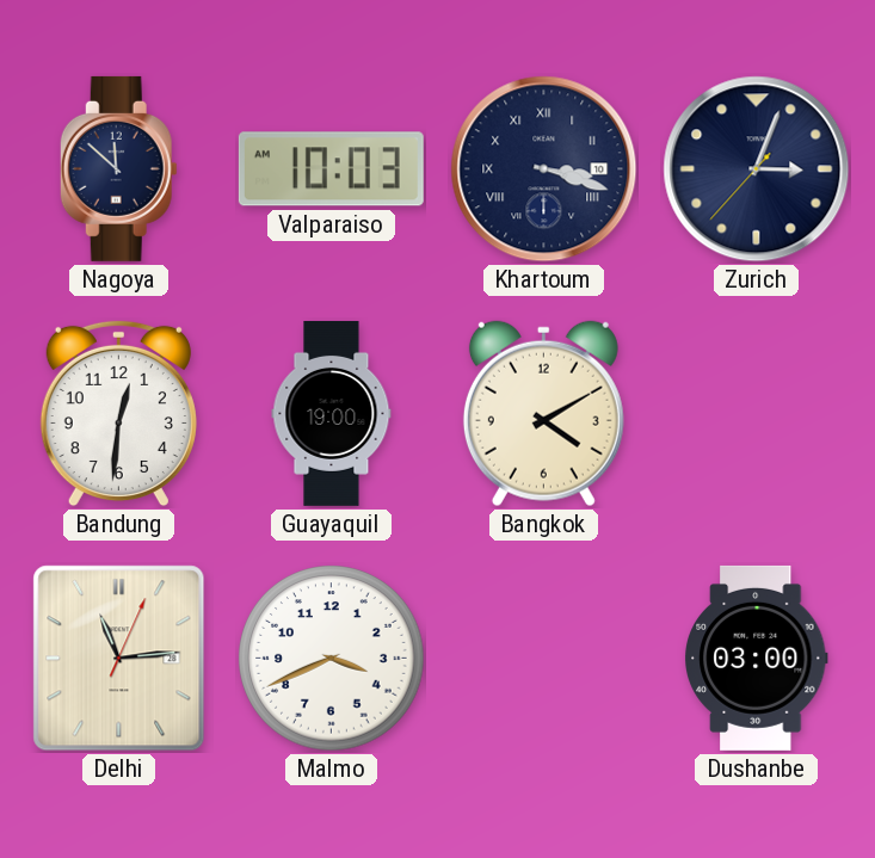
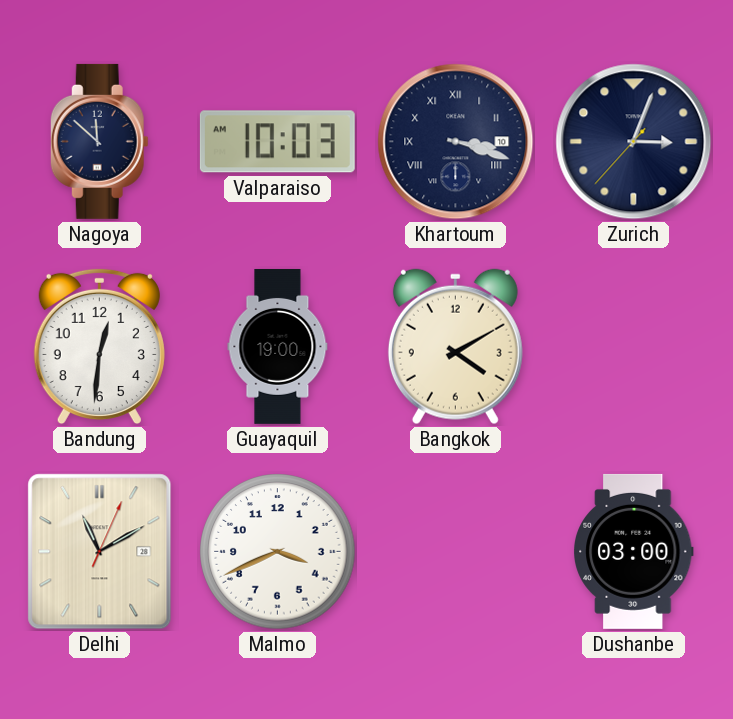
Delhi: 11:14 -> 11:10 (100, 552)
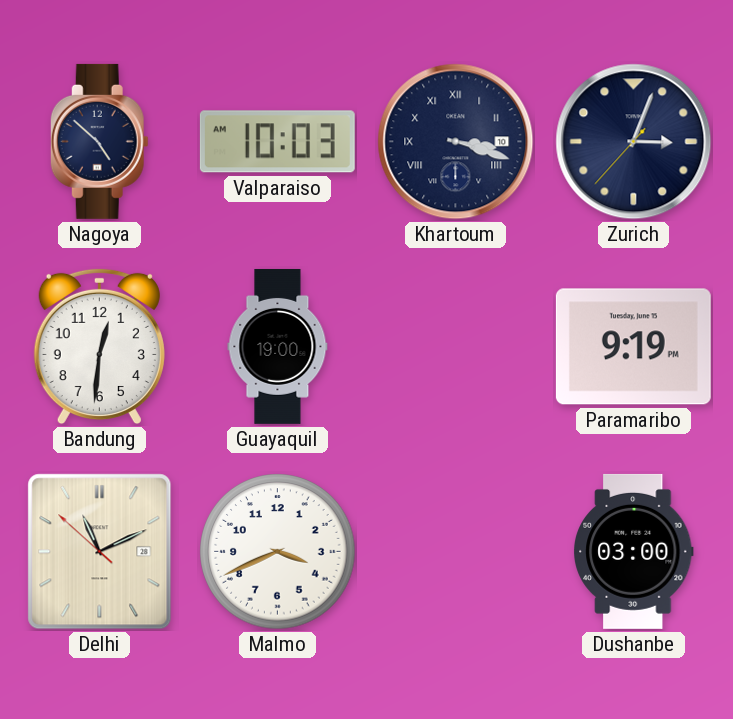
Nagoya: 11:52 -> 4:52 (99, 141)
Bangkok: 4:10 -> none (455, 347)
Paramaribo: none -> 9:19 (633, 347)
Delhi: 11:10:04 -> 11:10:52 (100, 552)
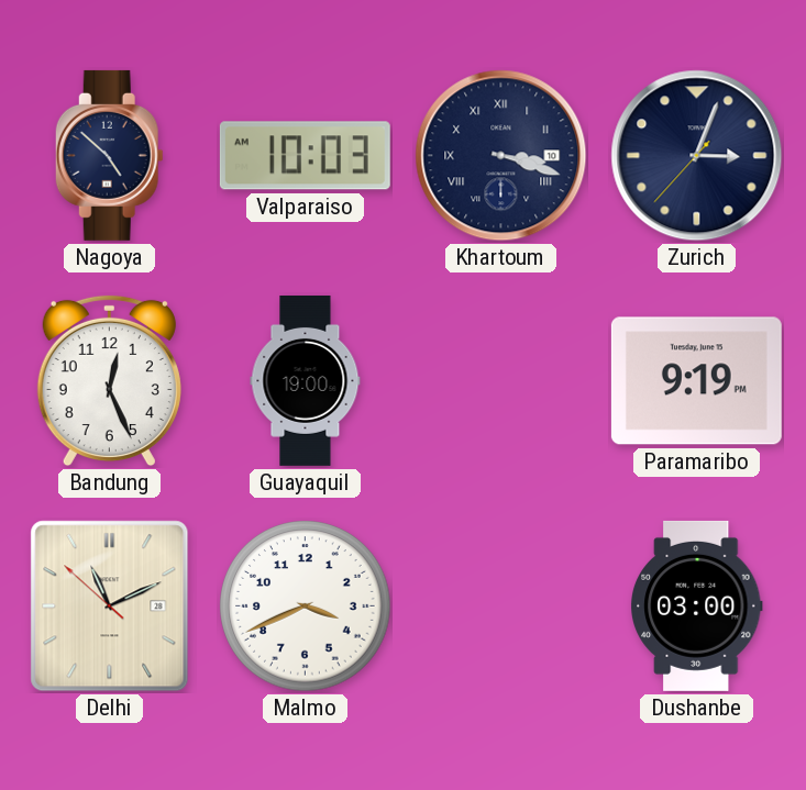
Bandung: 12:31 -> 12:26 (109, 381)
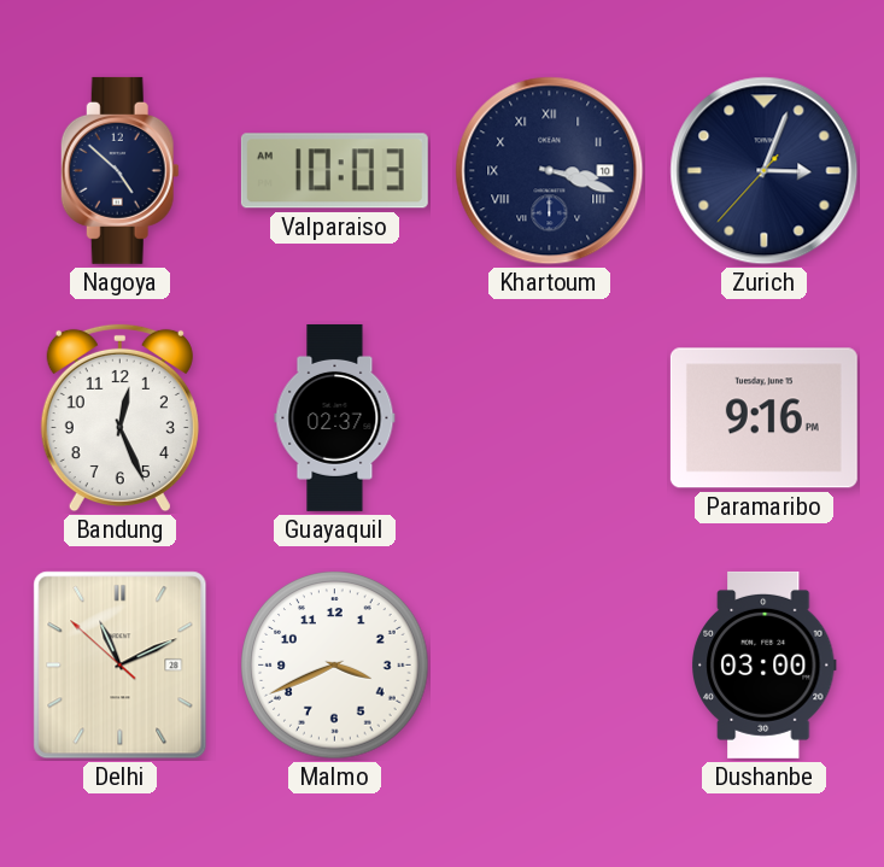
Guayaquil: 19:00 -> 02:37 (335, 417)
Paramaribo: 9:19 -> 9:16 (763, 418)
